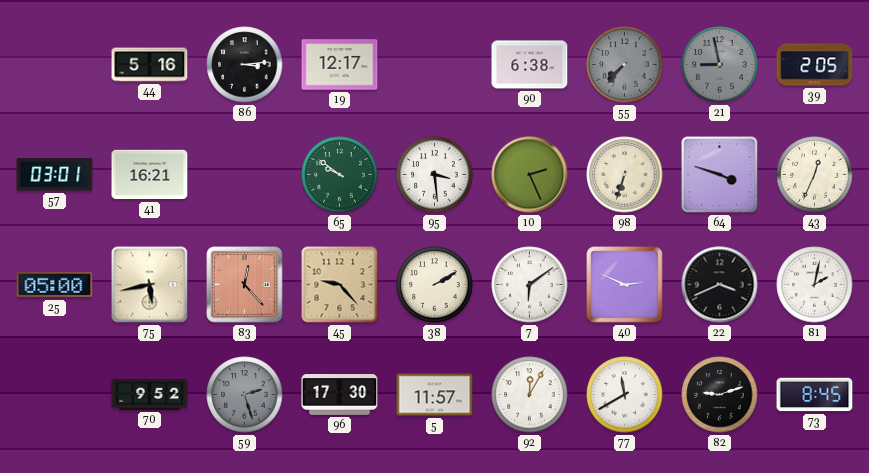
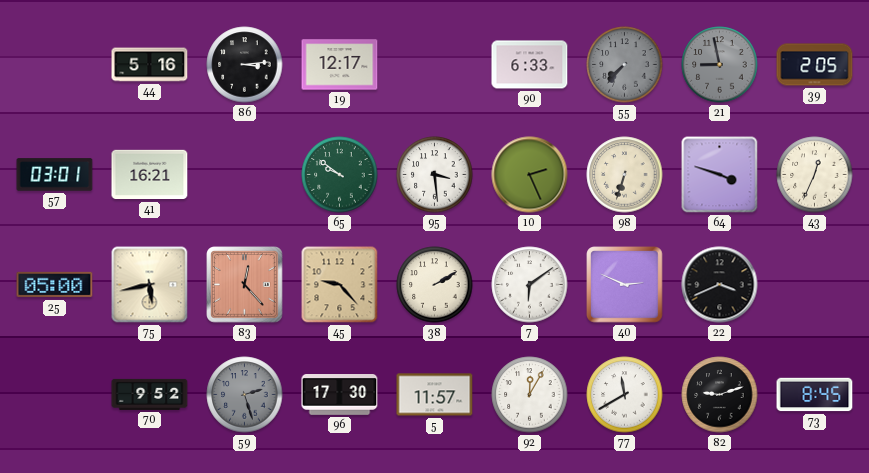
90: 6:38 -> 6:33 (530, 65)
81: 2:02 -> none (815, 285)
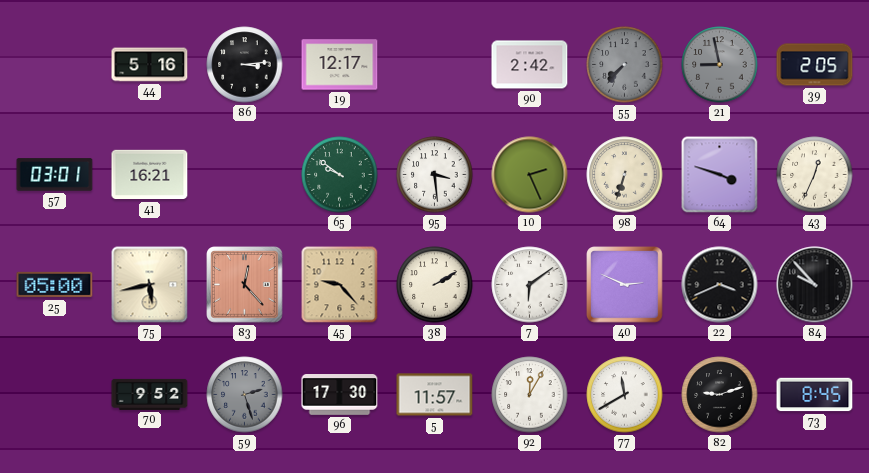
90: 6:33 -> 2:42 (530, 65)
84: none -> 9:53 (815, 285)
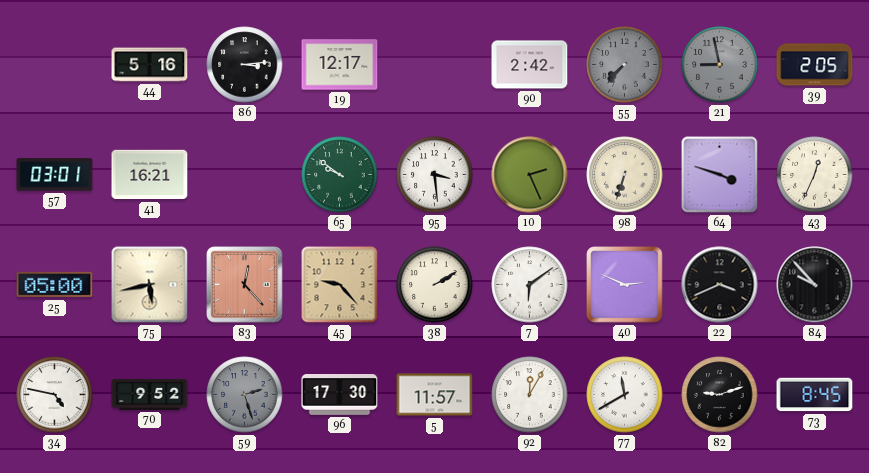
34: none -> 4:47 (55, 395)
